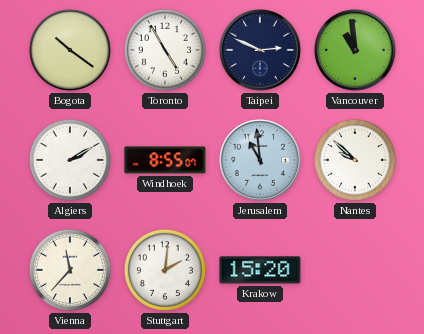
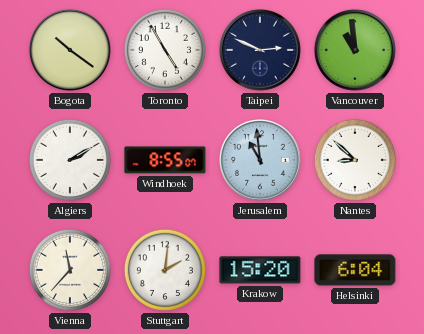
Nantes: 9:52 -> 8:52 (355, 160)
Helsinki: none -> 6:04 (355, 270)
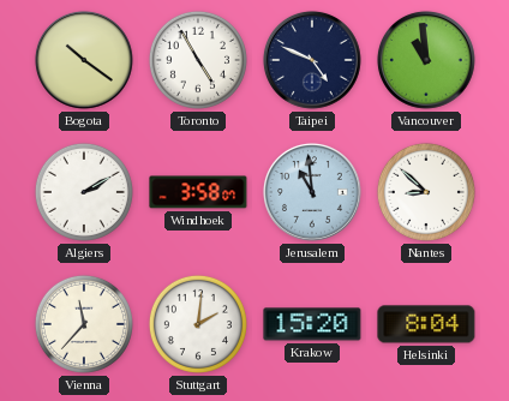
Taipei: 2:49 -> 4:49 (312, 60)
Windhoek: 8:55 -> 3:58 (198, 192)
Helsinki: 6:04 -> 8:04 (426, 324)
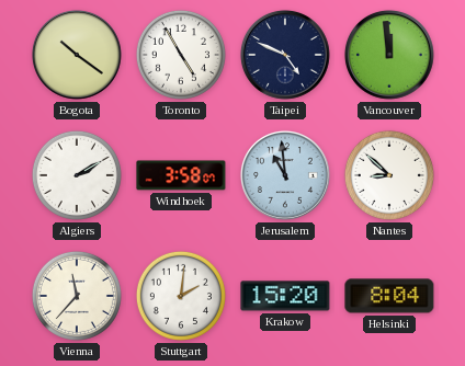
Vancouver: 10:59 -> 11:59 (389, 55)
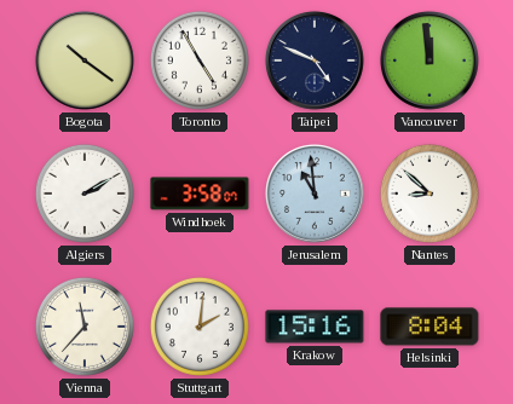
Krakow: 15:20 -> 15:16 (315, 327)
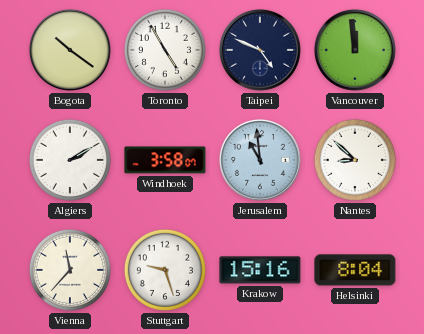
Stuttgart: 2:01 -> 9:27 (165, 270)
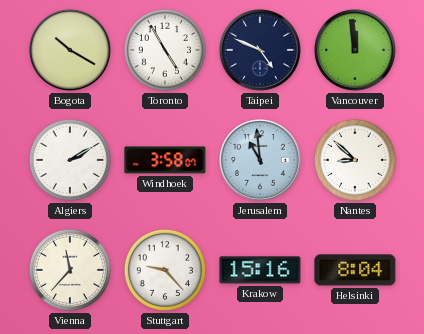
Bogota: 10:21 -> 10:20 (70, 50)
Stuttgart: 9:27 -> 9:23 (165, 270)
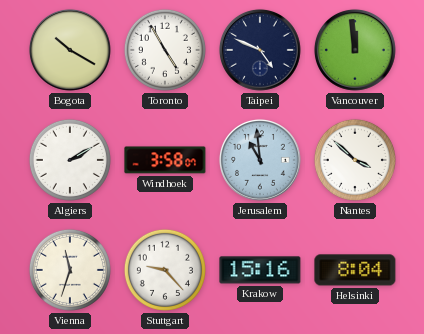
Nantes: 8:52 -> 3:52 (355, 160)
Vienna: 11:37 -> 11:33 (70, 270)
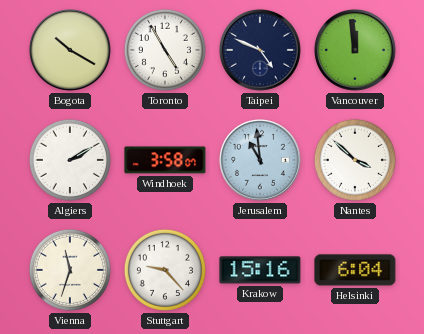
Helsinki: 8:04 -> 6:04 (355, 270)
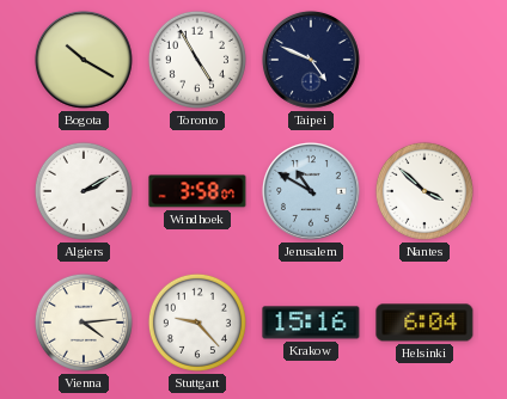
Vancouver: 11:59 -> none (355, 50)
Jerusalem: 10:59 -> 10:50 (311, 191)
Vienna: 11:33 -> 4:14 (84, 323)
